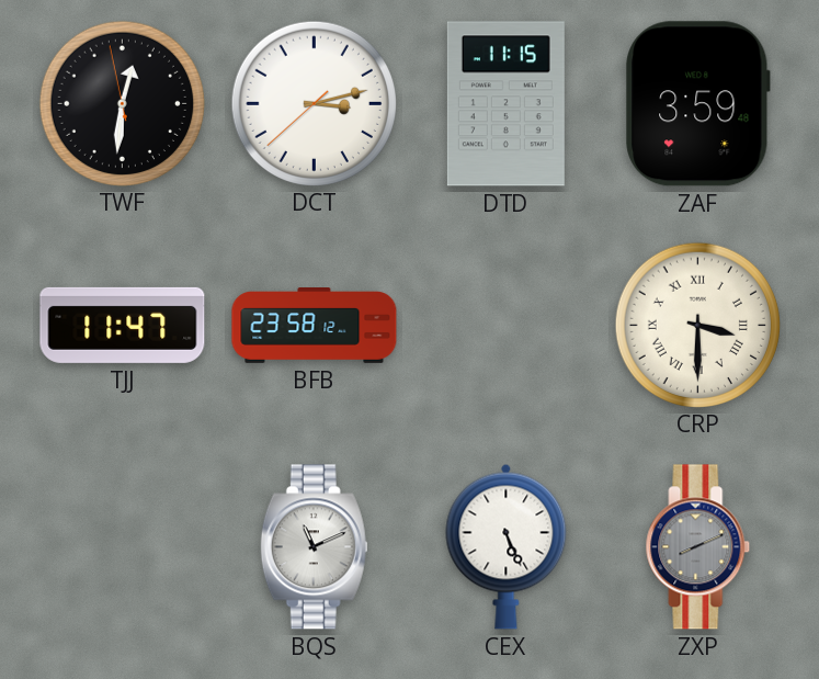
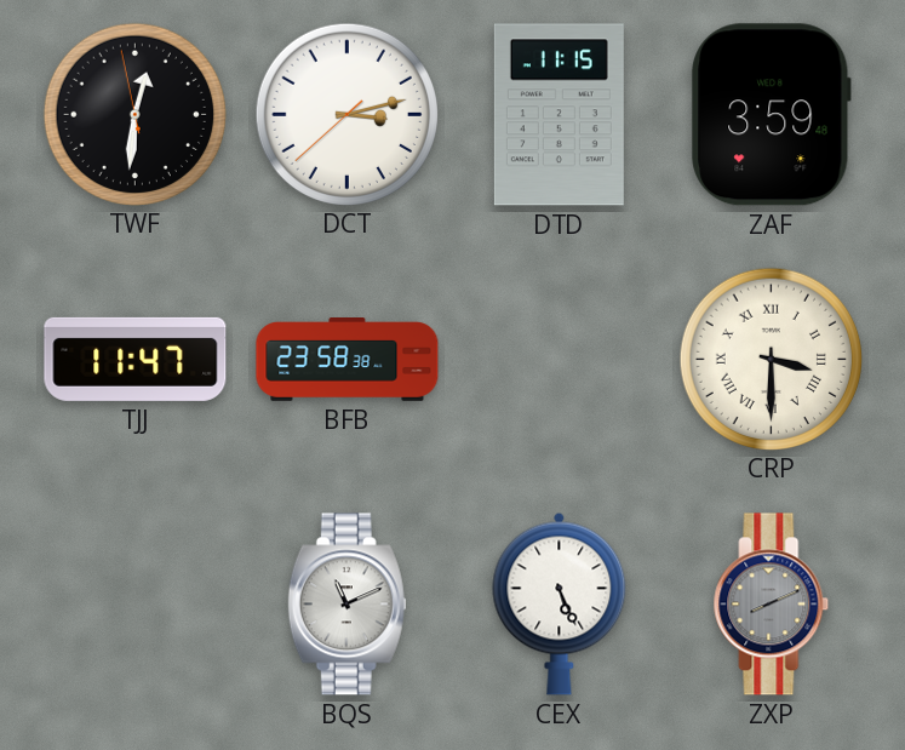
BFB: 23:58:12 -> 23:58:38 (348, 360)
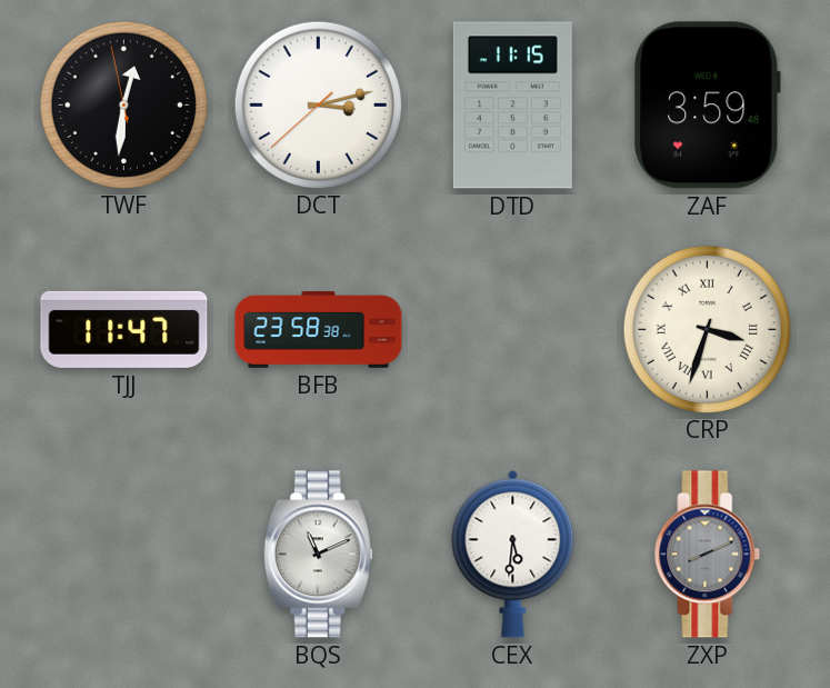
CRP: 3:30 -> 3:33 (707, 329)
CEX: 5:26 -> 5:31 (513, 554)
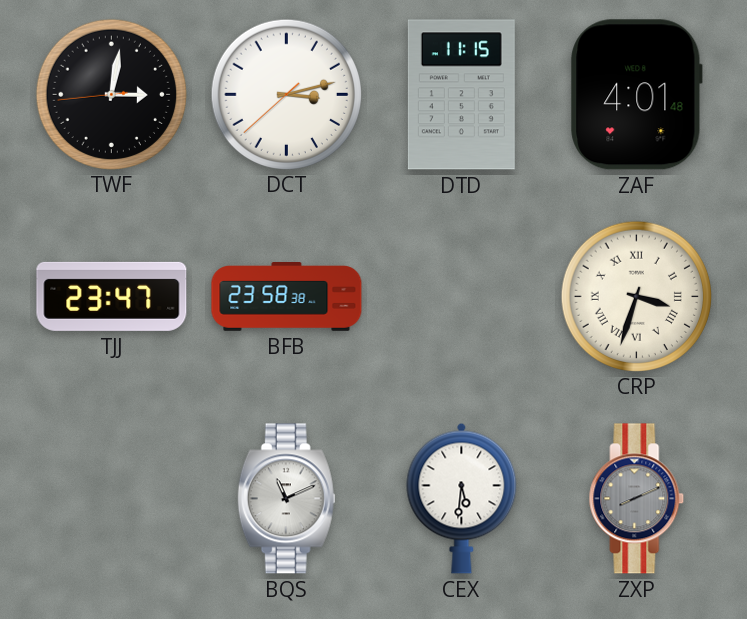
TWF: 12:30 -> 3:01 (111, 94)
ZAF: 3:59 -> 4:01 (637, 95)
TJJ: 11:47 -> 23:47 (112, 296)
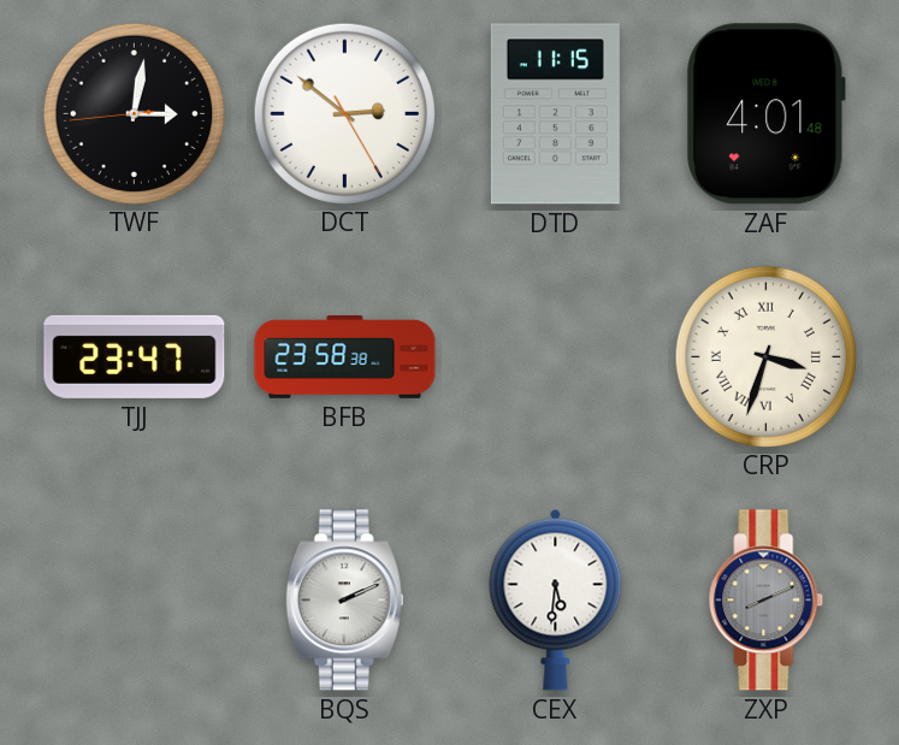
DCT: 3:12 -> 2:51 (344, 113)
BQS: 11:11 -> 2:11 (344, 601)
